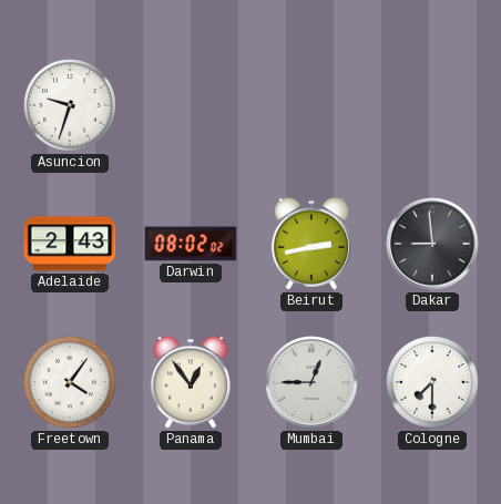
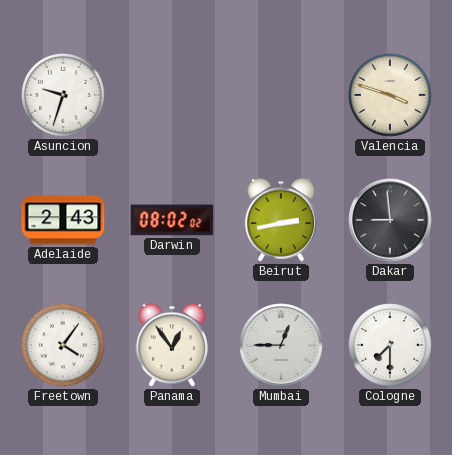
Valencia: none -> 3:48 (391, 96)
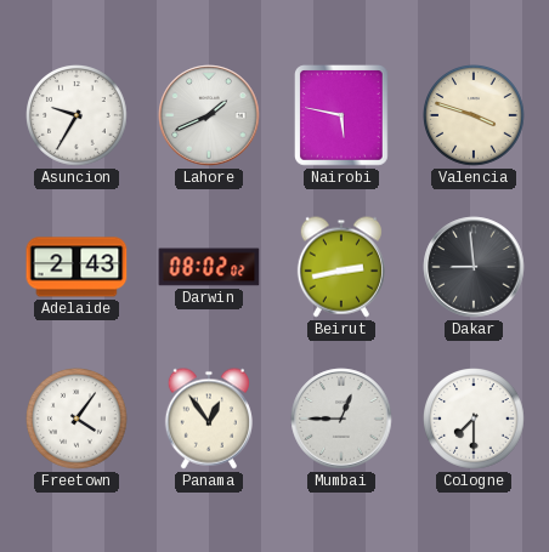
Asuncion: 9:33 -> 9:35 (78, 116)
Lahore: none -> 1:41 (209, 115)
Nairobi: none -> 5:47 (343, 116)
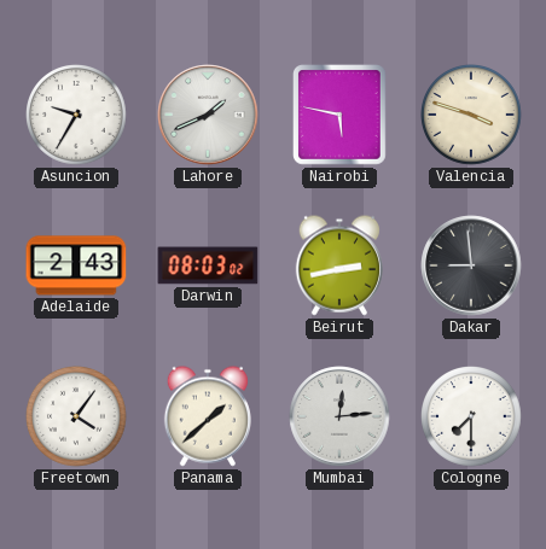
Darwin: 08:02 -> 08:03 (208, 265)
Panama: 12:54 -> 1:38 (208, 416)
Mumbai: 12:45 -> 12:14 (339, 416)
